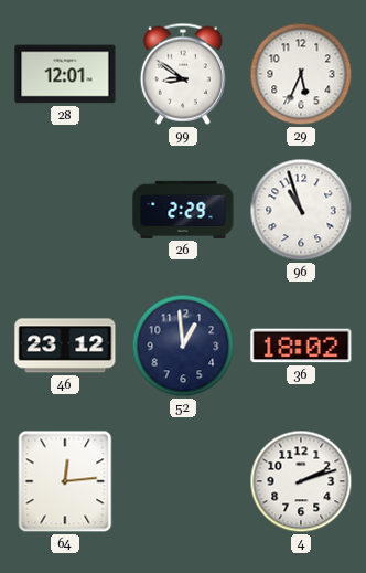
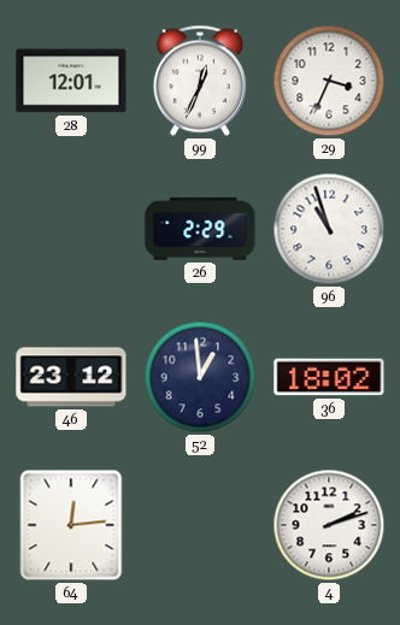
99: 8:51 -> 12:34 (200, 81)
29: 5:34 -> 3:34 (329, 81)
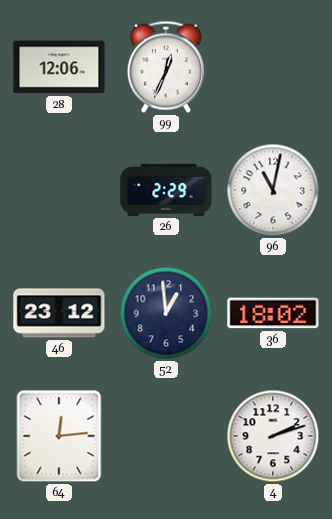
28: 12:01 -> 12:06 (59, 67)
29: 3:34 -> none (329, 81)
96: 10:57 -> 11:02 (273, 190)
